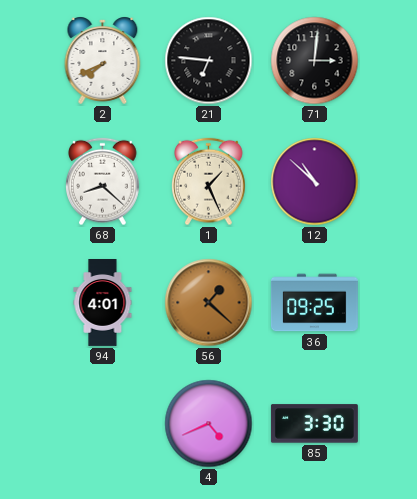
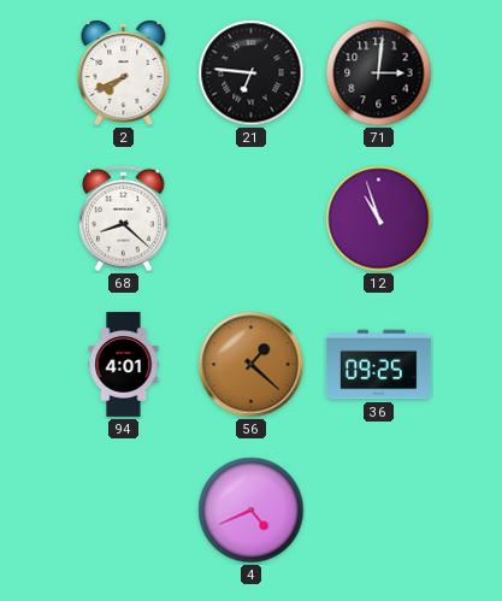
1: 1:26 -> none (209, 182)
12: 10:52 -> 10:57 (379, 219)
85: 3:30 -> none (314, 424)
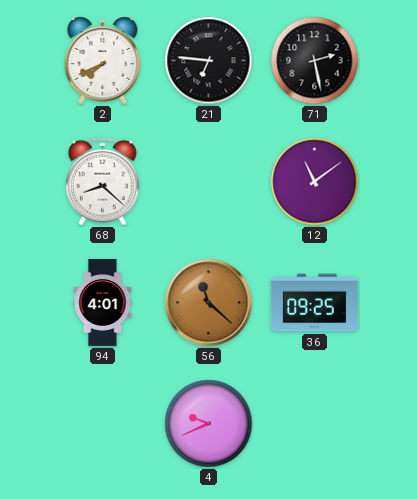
71: 3:01 -> 2:28 (315, 61)
12: 10:57 -> 11:09 (315, 182)
56: 1:22 -> 11:22 (209, 303)
4: 4:41 -> 9:41 (209, 424)
